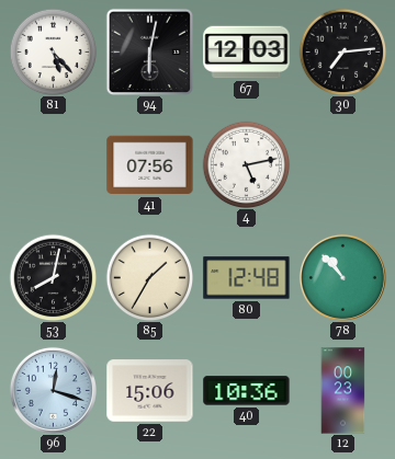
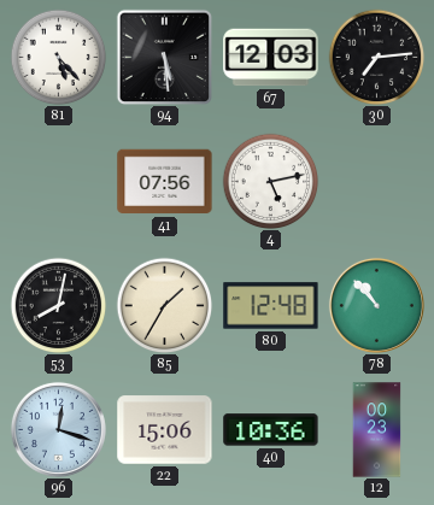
94: 6:02 -> 5:29 (164, 57)
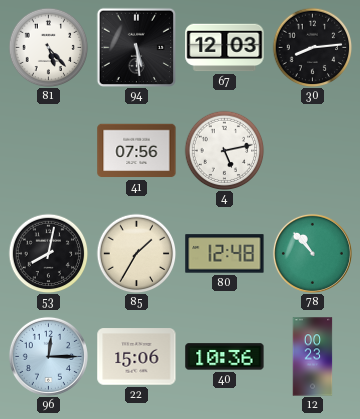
30: 7:14 -> 8:14 (312, 47)
96: 12:18 -> 12:15 (48, 356)
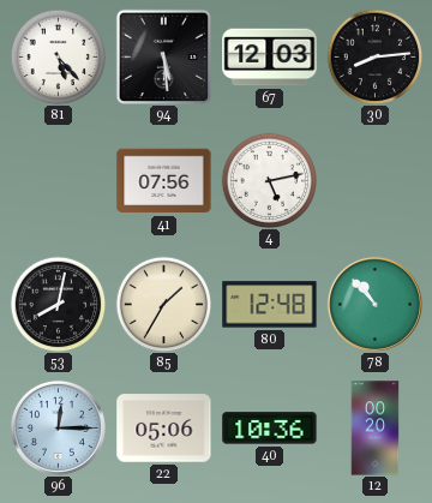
22: 15:06 -> 05:06 (164, 429)
12: 00:23 -> 00:20 (376, 429)
